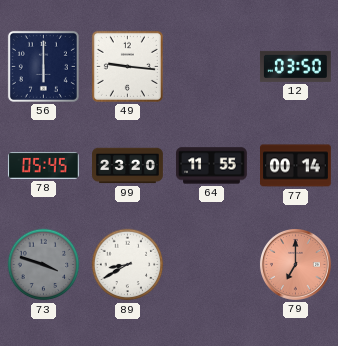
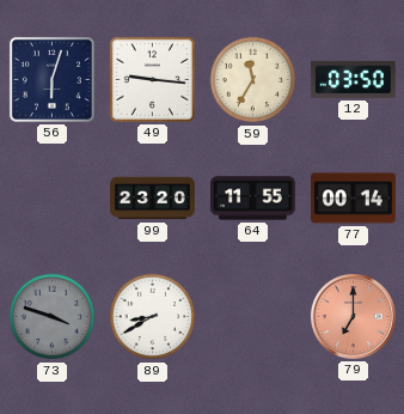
56: 6:00 -> 6:03 (51, 79)
59: none -> 11:35 (253, 80)
78: 05:45 -> none (43, 166)
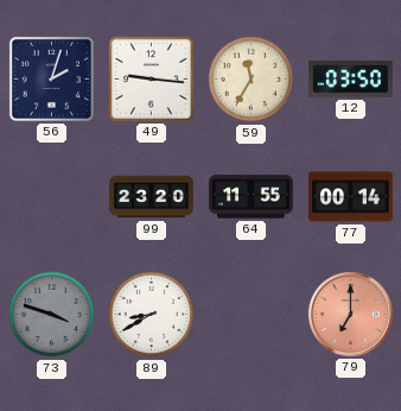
56: 6:03 -> 2:03 (51, 78)
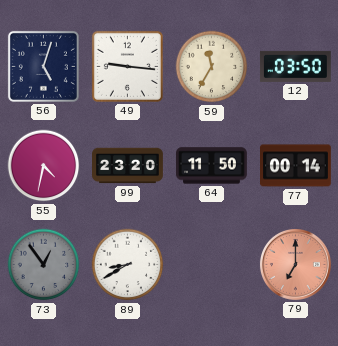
56: 2:03 -> 5:03 (43, 66)
55: none -> 4:32 (44, 166)
64: 11:55 -> 11:50 (212, 166)
73: 3:48 -> 12:54 (44, 265)
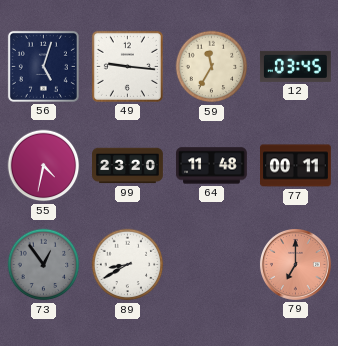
12: 03:50 -> 03:45 (295, 66)
64: 11:50 -> 11:48 (212, 166)
77: 00:14 -> 00:11 (296, 166)
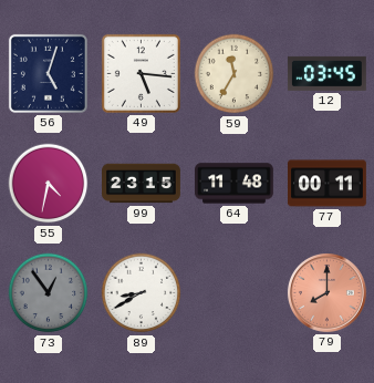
49: 9:16 -> 5:16 (141, 73)
99: 23:20 -> 23:15 (142, 184)
79: 7:00 -> 8:00 (328, 293)
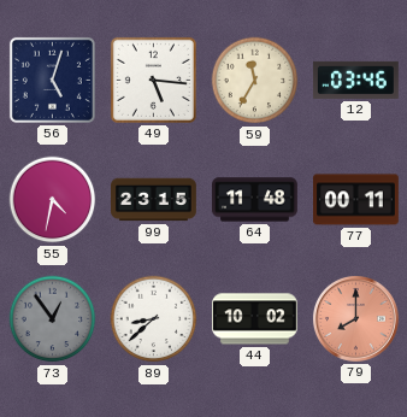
12: 03:45 -> 03:46 (355, 80)
89: 8:40 -> 8:38 (154, 319)
44: none -> 10:02 (255, 319)
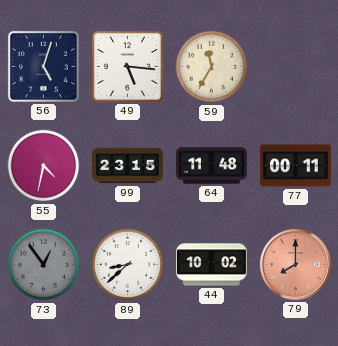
12: 03:46 -> none (355, 80)
